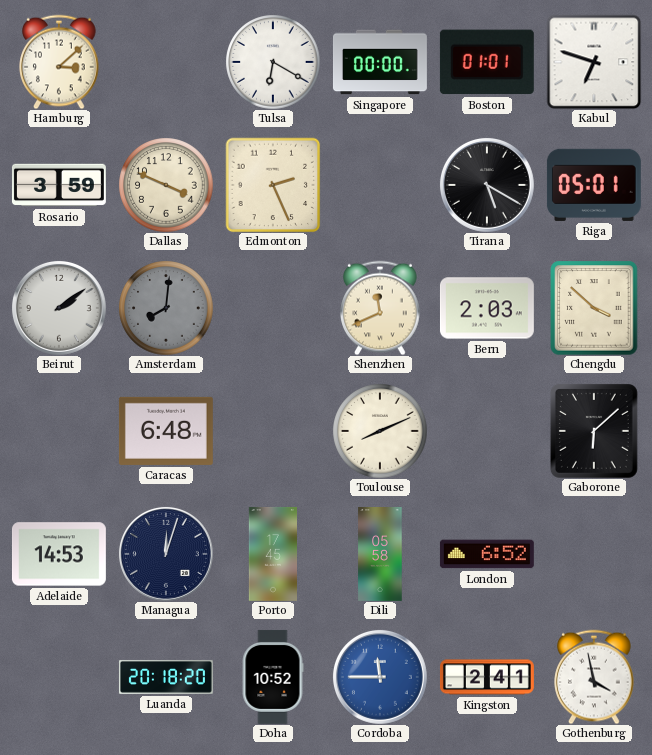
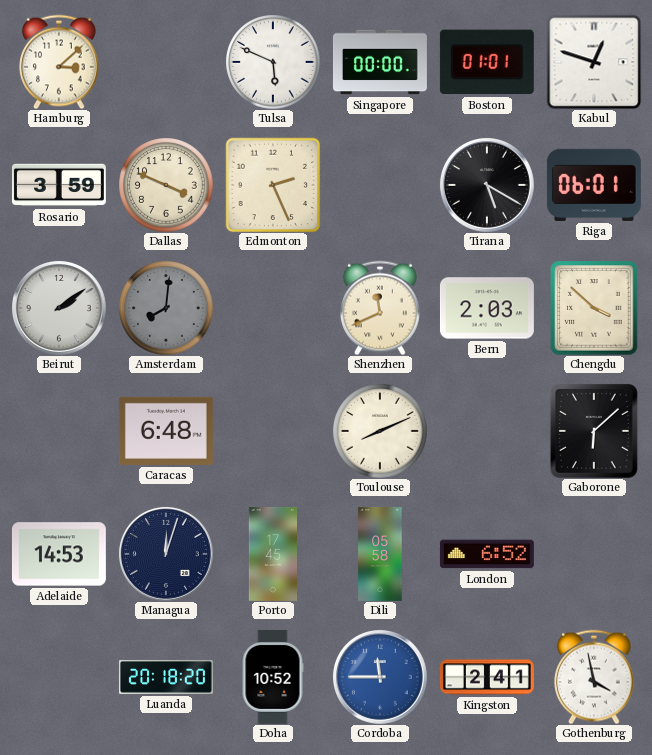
Tulsa: 6:20 -> 5:49 (273, 62)
Kabul: 6:48 -> 12:48 (594, 62)
Riga: 05:01 -> 06:01 (594, 185)
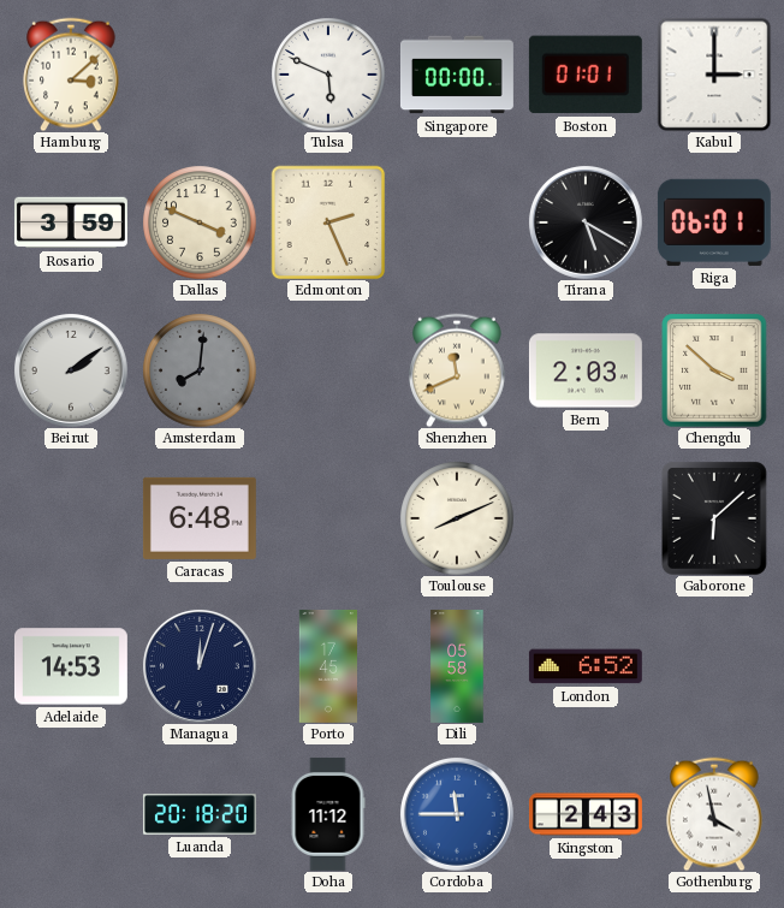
Kabul: 12:48 -> 3:00 (714, 75)
Doha: 10:52 -> 11:12 (328, 814)
Kingston: 2:41 -> 2:43 (586, 814)
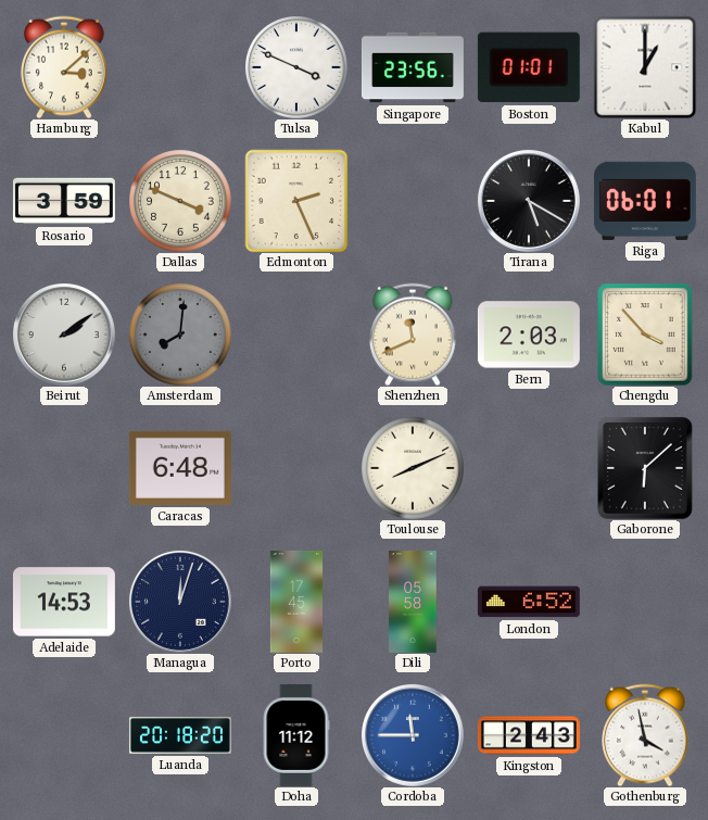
Tulsa: 5:49 -> 3:49 (296, 67)
Singapore: 00:00 -> 23:56 (413, 67)
Kabul: 3:00 -> 1:00 (645, 67)
Chengdu: 3:52 -> 3:53 (645, 335)
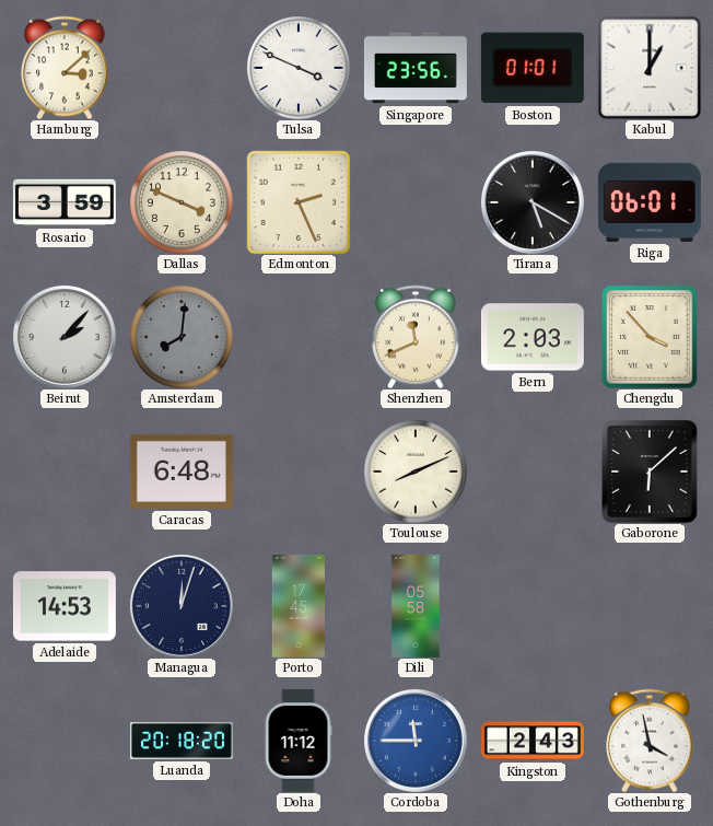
Beirut: 2:09 -> 2:07 (65, 337)
London: 6:52 -> none (529, 602)
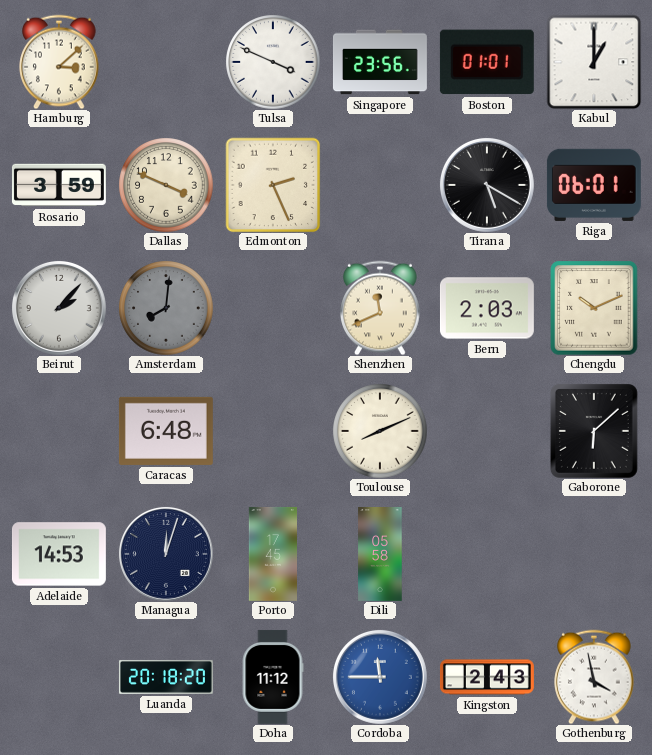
Chengdu: 3:53 -> 10:11 (594, 308)
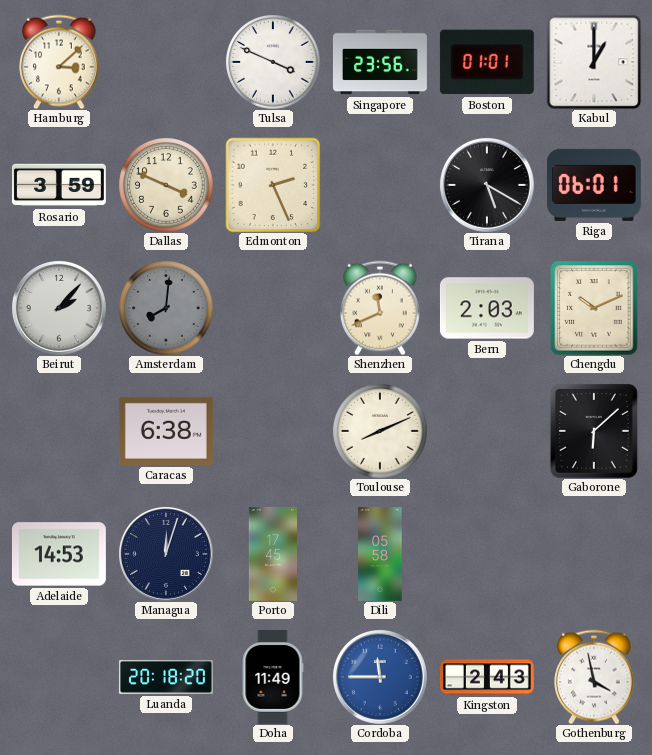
Caracas: 6:48 -> 6:38 (166, 431)
Doha: 11:12 -> 11:49 (273, 677)
